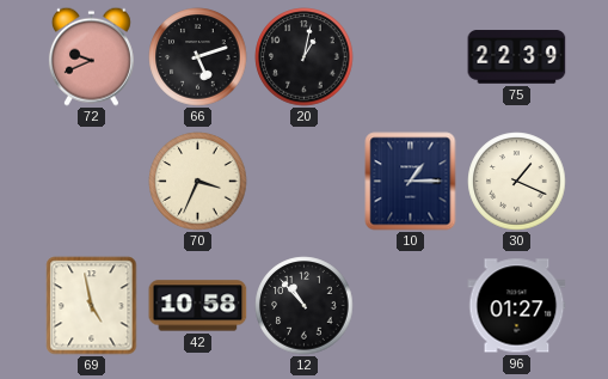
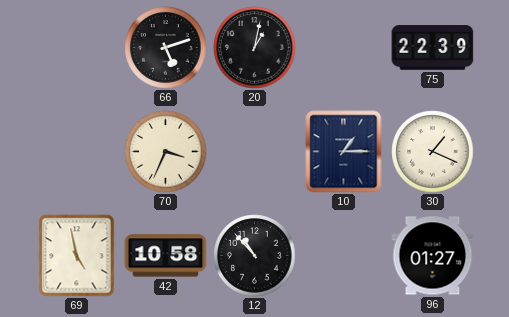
72: 9:41 -> none (91, 56)
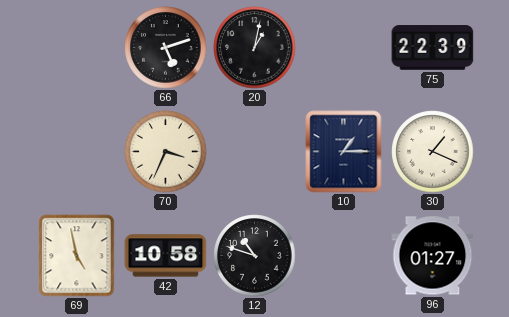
12: 10:53 -> 10:48 (255, 256)
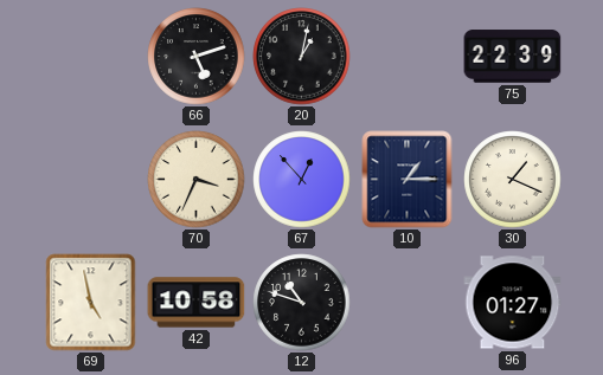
67: none -> 12:53 (302, 180)
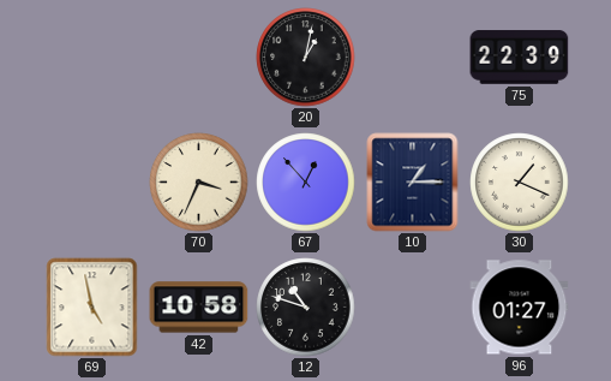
66: 5:12 -> none (197, 57)
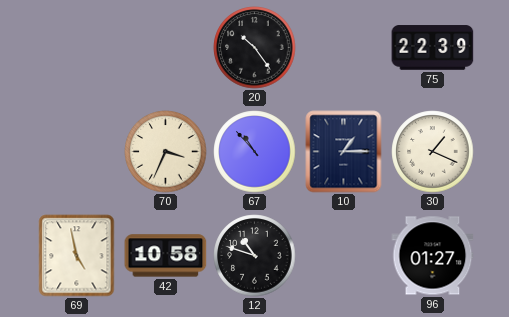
20: 1:02 -> 10:24 (255, 48)
67: 12:53 -> 10:53 (255, 152)
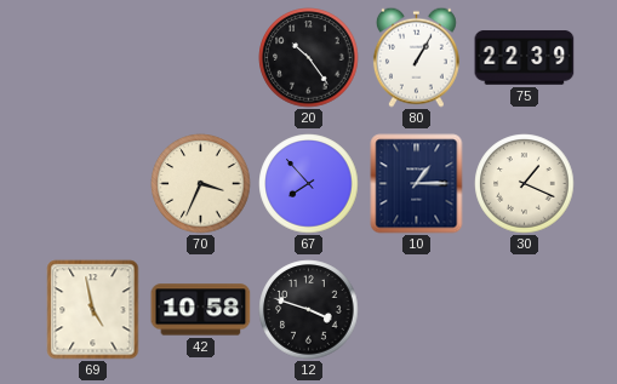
80: none -> 1:05 (416, 57)
67: 10:53 -> 7:53 (309, 184)
12: 10:48 -> 3:48 (309, 310)
96: 01:27 -> none (433, 256)
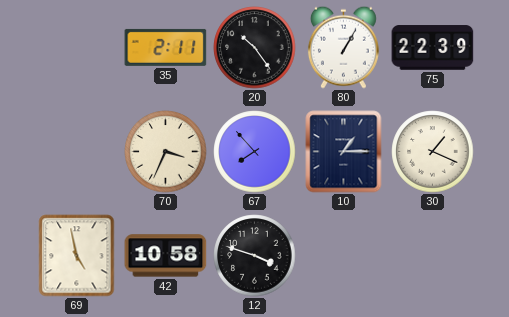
35: none -> 2:11 (166, 47)
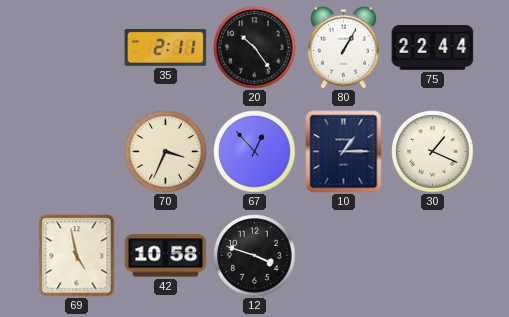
75: 22:39 -> 22:44 (433, 48)
67: 7:53 -> 12:53 (255, 152)
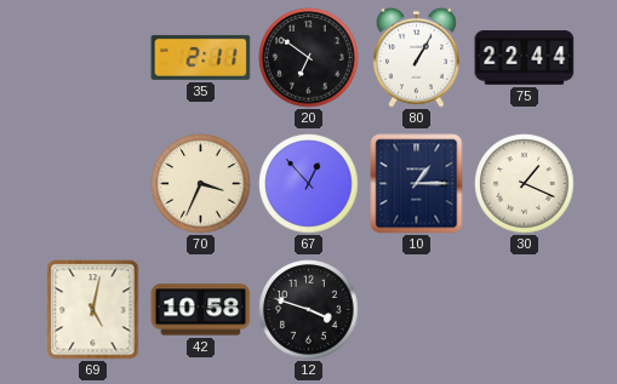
20: 10:24 -> 6:51 (309, 58)
69: 4:58 -> 5:02 (93, 310)
